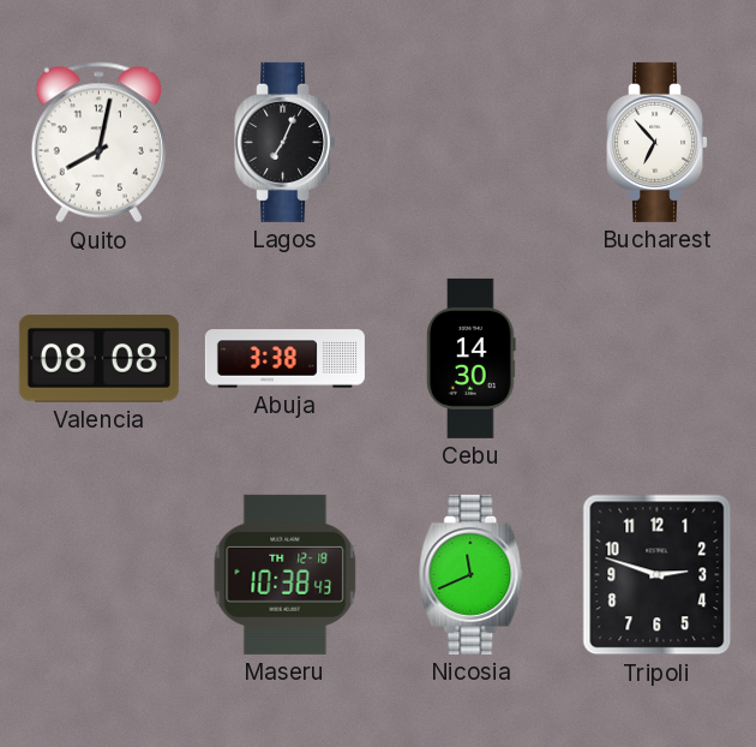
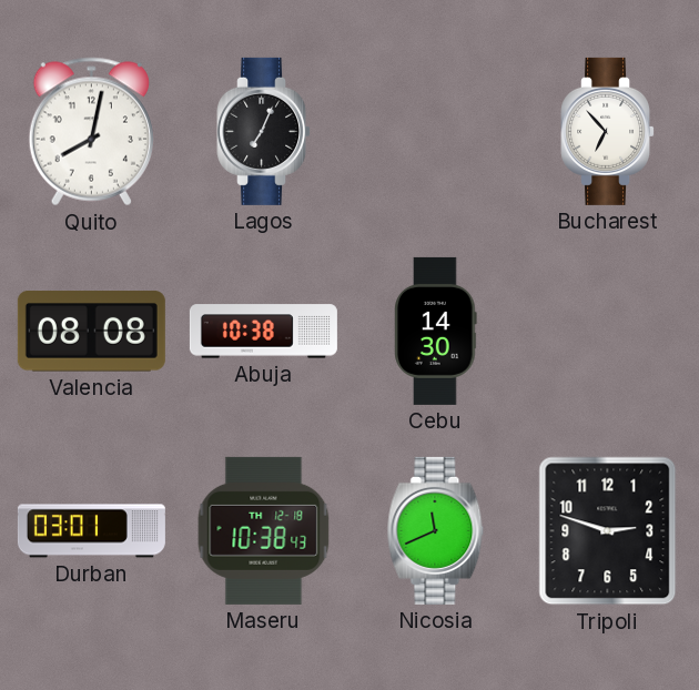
Abuja: 3:38 -> 10:38 (263, 332)
Durban: none -> 03:01 (91, 531)
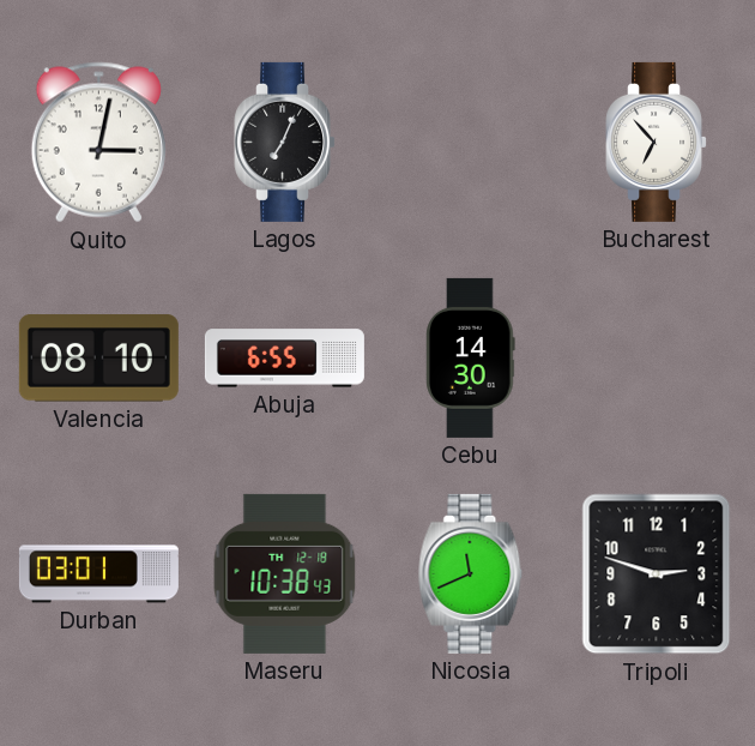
Quito: 8:02 -> 3:02 (98, 143)
Valencia: 08:08 -> 08:10 (98, 359)
Abuja: 10:38 -> 6:55 (284, 359)
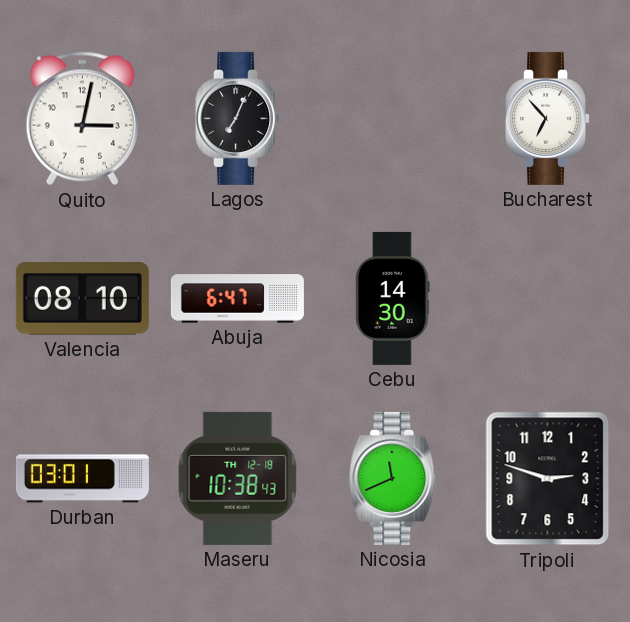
Abuja: 6:55 -> 6:47 (237, 299)
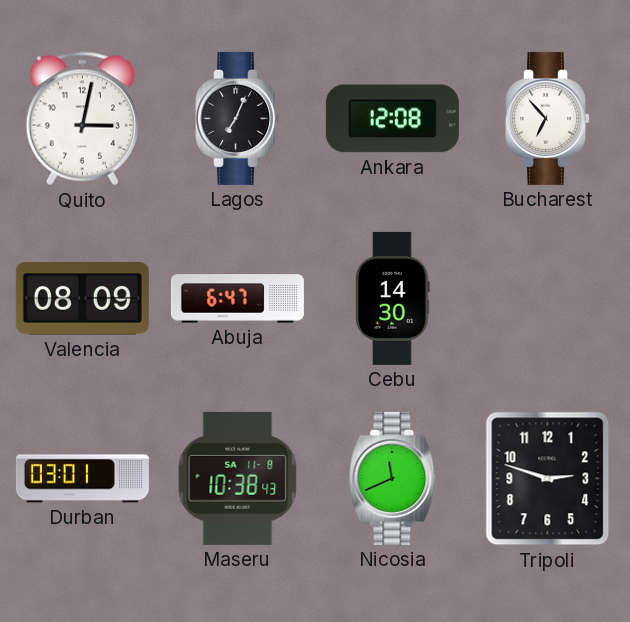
Ankara: none -> 12:08 (392, 119)
Valencia: 08:10 -> 08:09 (82, 299)
Maseru date: TH 12-18 -> SA 11-8 (238, 478)
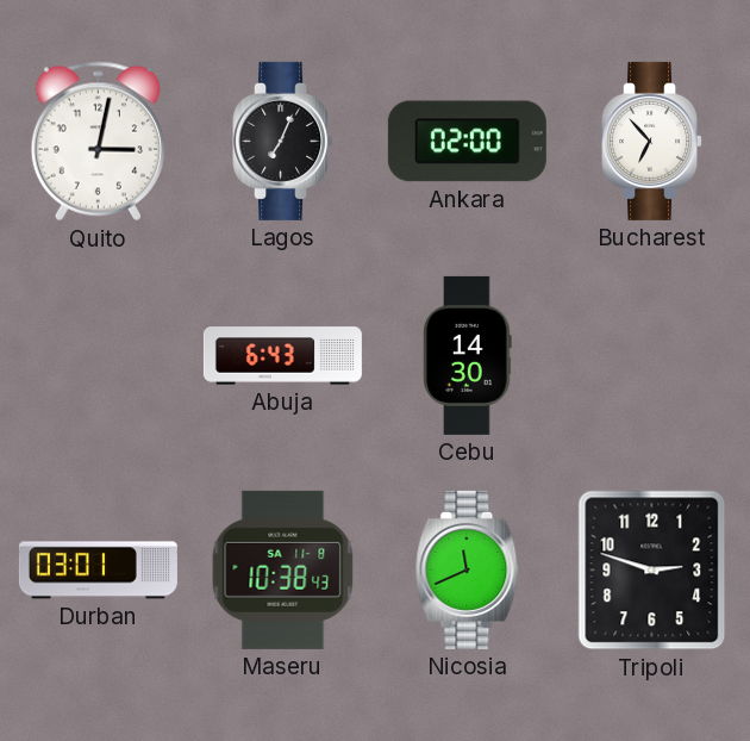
Ankara: 12:08 -> 02:00 (467, 142)
Valencia: 08:09 -> none (82, 299)
Abuja: 6:47 -> 6:43 (282, 356)
